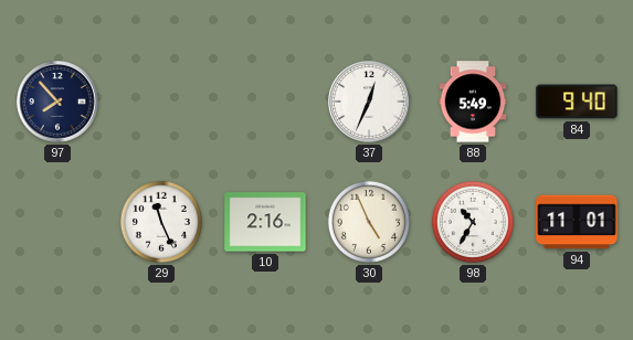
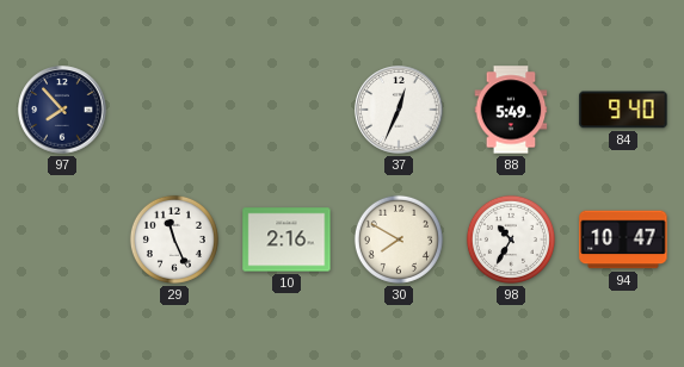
30: 4:56 -> 7:50 (399, 240)
94: 11:01 -> 10:47 (623, 240)
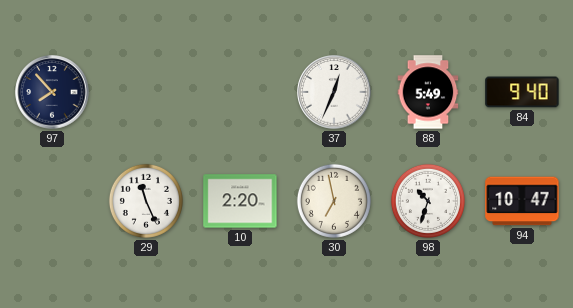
10: 2:16 -> 2:20 (240, 201)
30: 7:50 -> 6:58 (334, 201)
98: 10:35 -> 10:33 (428, 201)
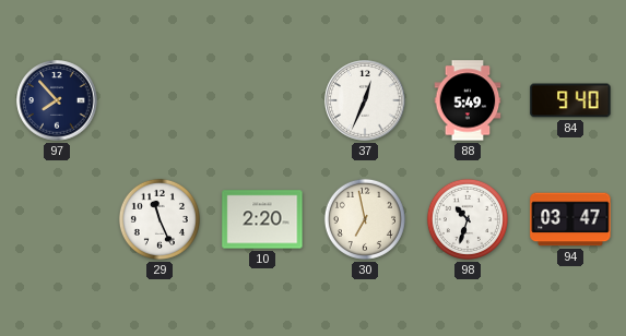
94: 10:47 -> 03:47 (570, 219)
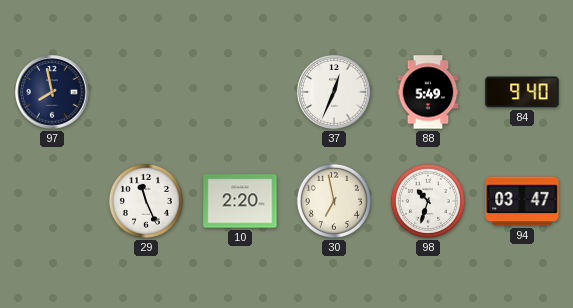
97: 7:53 -> 7:58 (52, 92)
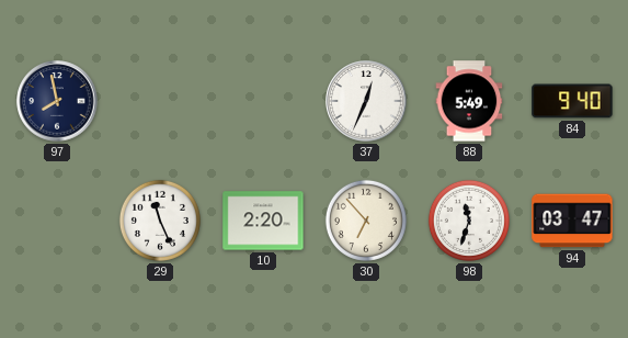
30: 6:58 -> 6:53 (366, 221)
98: 10:33 -> 11:33 (469, 221)
